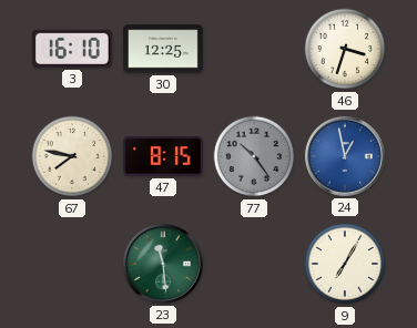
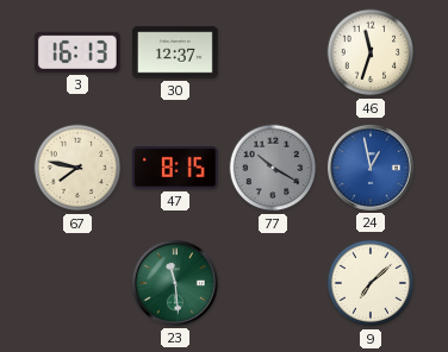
3: 16:10 -> 16:13 (77, 52)
30: 12:25 -> 12:37 (175, 52)
46: 3:33 -> 11:33 (371, 52)
77: 10:24 -> 10:20 (273, 168)
9: 7:05 -> 7:08 (371, 283)
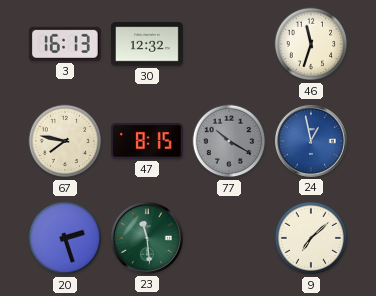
30: 12:37 -> 12:32 (147, 44)
20: none -> 2:27 (65, 238)
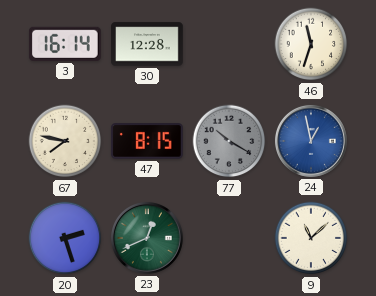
3: 16:13 -> 16:14 (65, 44)
30: 12:32 -> 12:28 (147, 44)
23: 11:29 -> 12:41 (147, 238)
9: 7:08 -> 11:08 (311, 238)
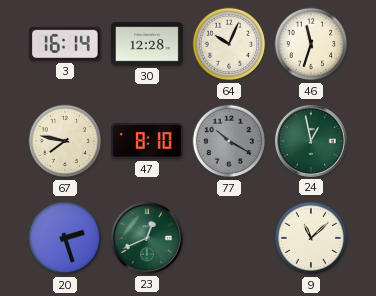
64: none -> 10:04 (229, 44)
47: 8:15 -> 8:10 (147, 141)
24 dial: blue -> green (311, 141)
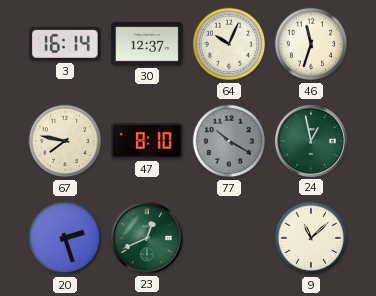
30: 12:28 -> 12:37 (147, 44)
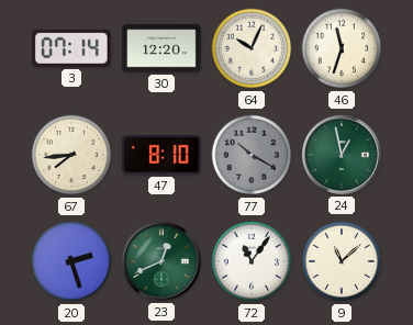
3: 16:14 -> 07:14 (71, 48)
30: 12:37 -> 12:20 (161, 48)
67: 7:47 -> 7:44 (71, 155)
72: none -> 11:06 (252, 261)
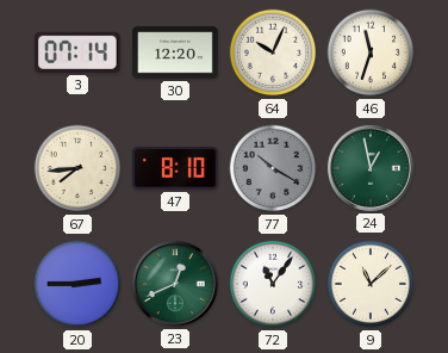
20: 2:27 -> 2:45 (77, 284)
